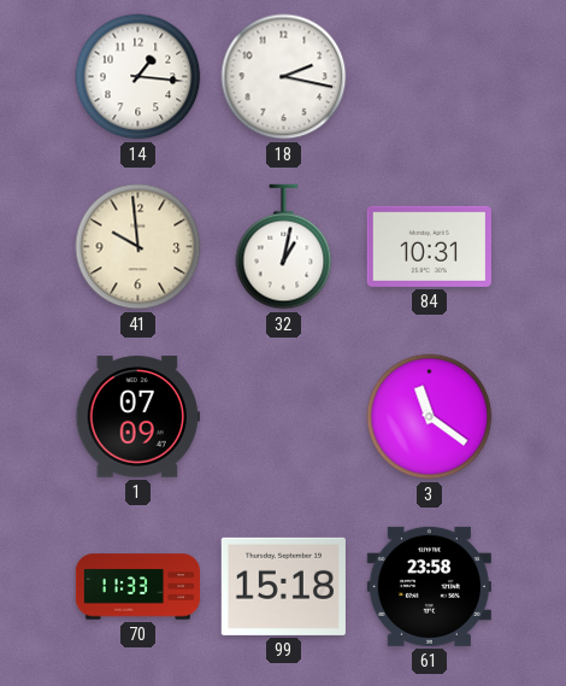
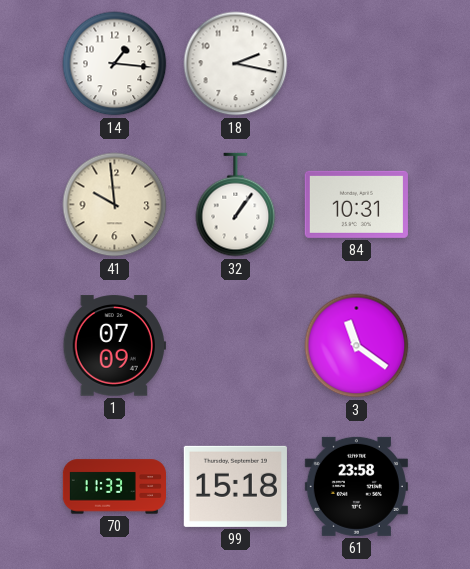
32: 1:02 -> 1:06 (236, 205)
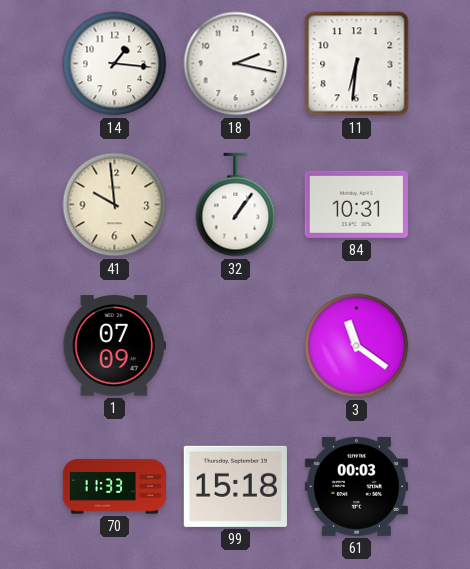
11: none -> 6:31 (357, 64)
61: 23:58 -> 00:03 (356, 486)
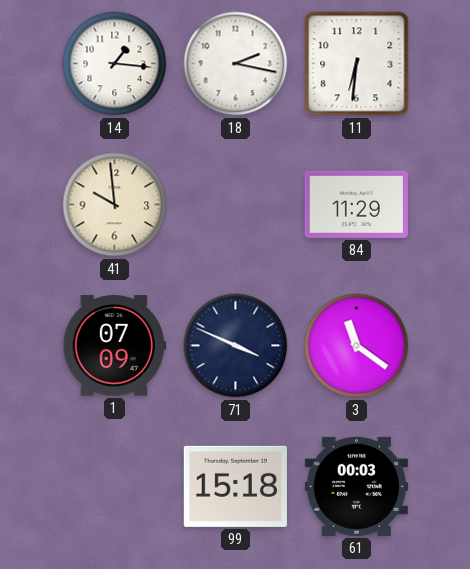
32: 1:06 -> none (236, 205)
84: 10:31 -> 11:29 (356, 204)
71: none -> 3:49 (236, 346)
70: 11:33 -> none (114, 487)
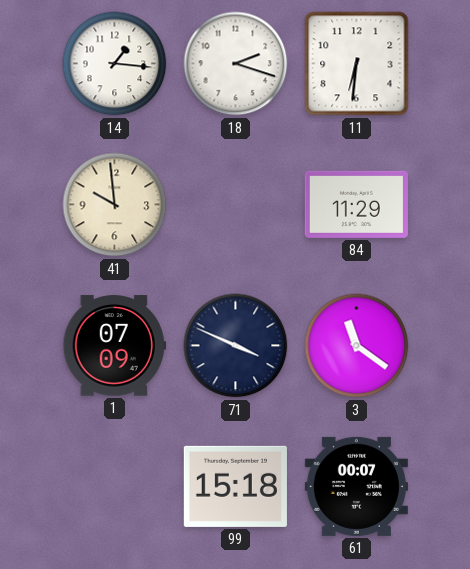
18: 2:17 -> 2:18 (236, 64)
61: 00:03 -> 00:07 (356, 486)
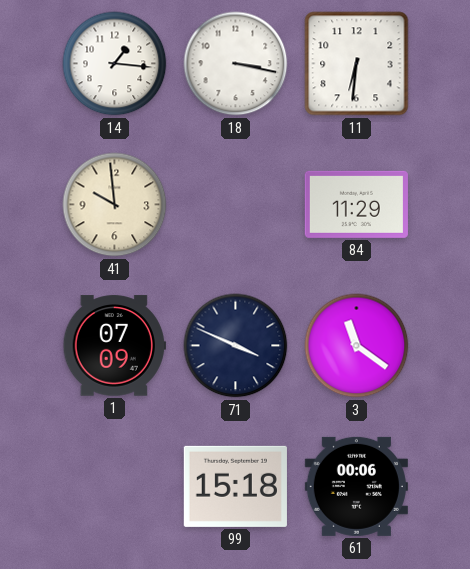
18: 2:18 -> 3:17 (236, 64)
61: 00:07 -> 00:06 (356, 486)
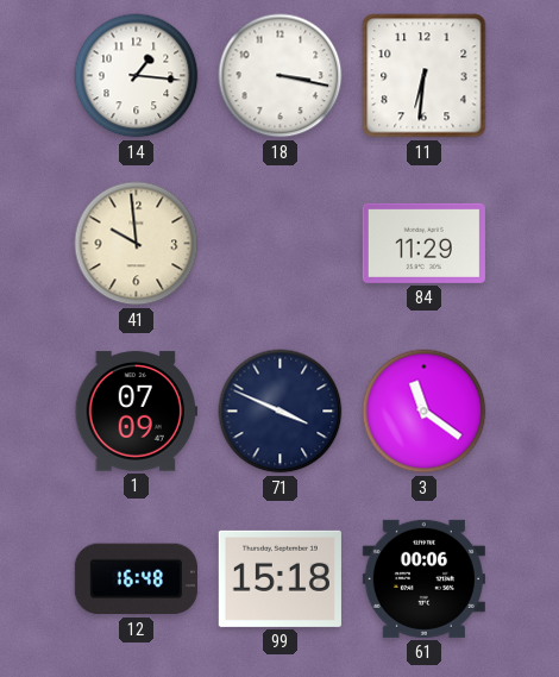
12: none -> 16:48 (136, 579)
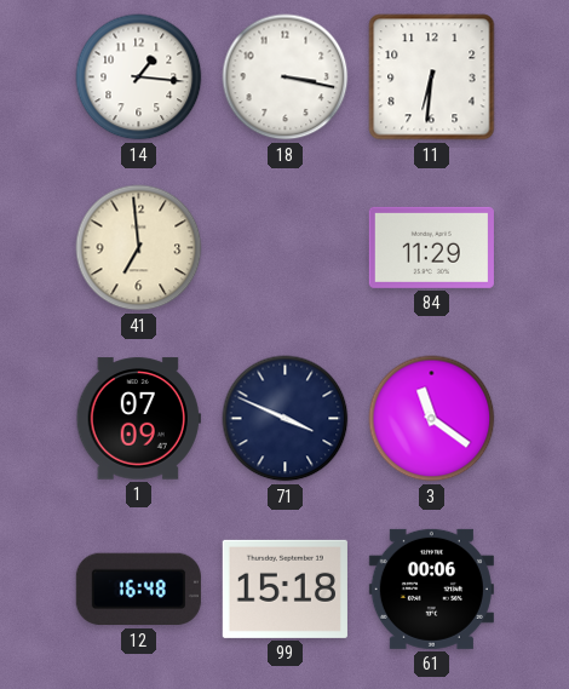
41: 9:59 -> 6:59 (139, 248)
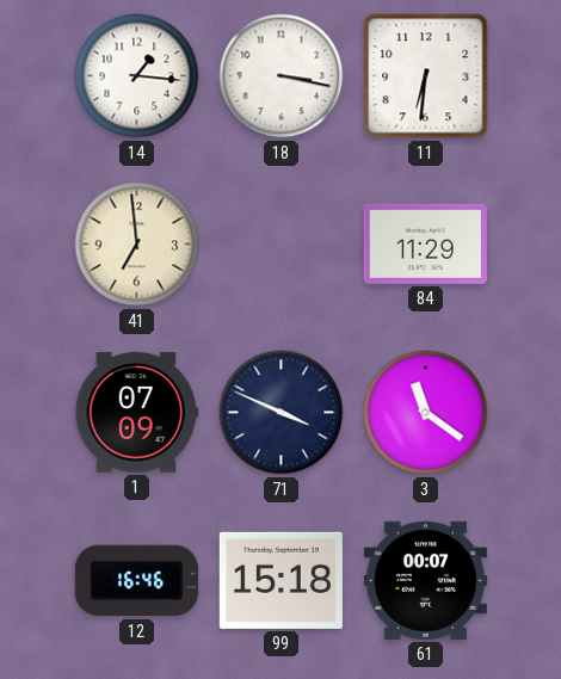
12: 16:48 -> 16:46 (136, 581)
61: 00:06 -> 00:07 (425, 580)
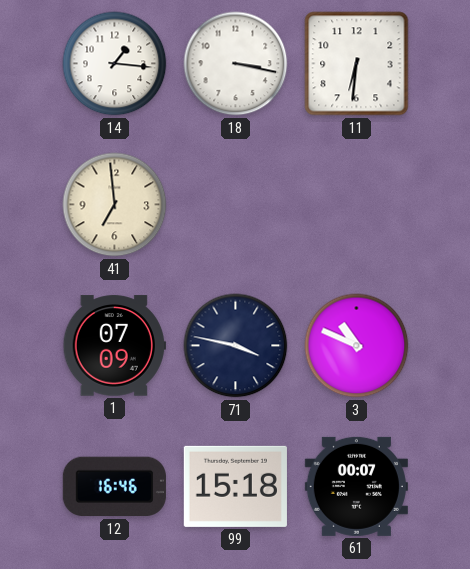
84: 11:29 -> none (425, 243)
71: 3:49 -> 3:47 (236, 346)
3: 11:21 -> 10:49 (357, 346)
